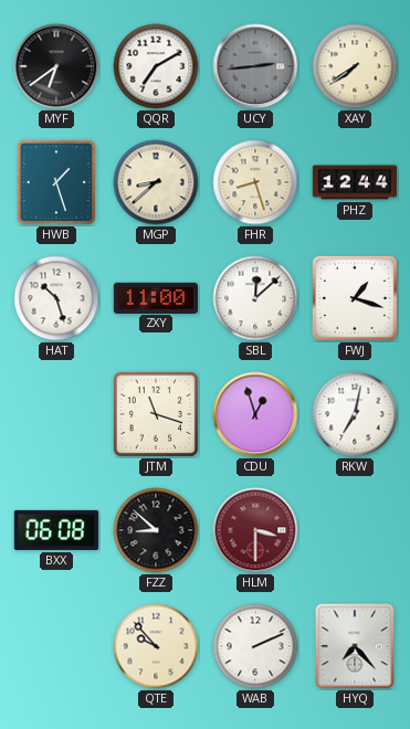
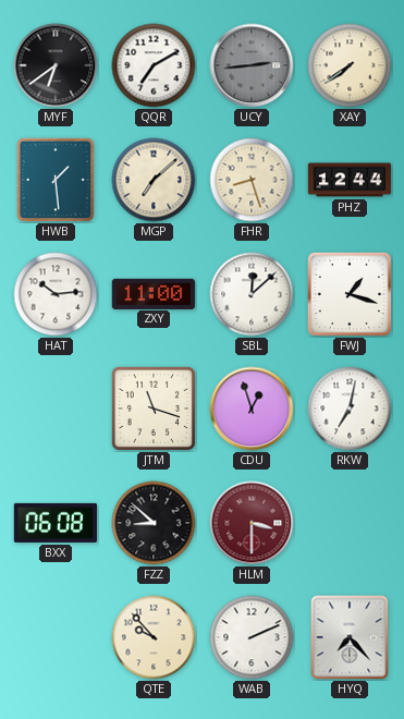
HWB: 1:27 -> 1:29 (54, 179)
MGP: 8:38 -> 7:08 (154, 180)
HAT: 10:27 -> 10:14 (56, 294)
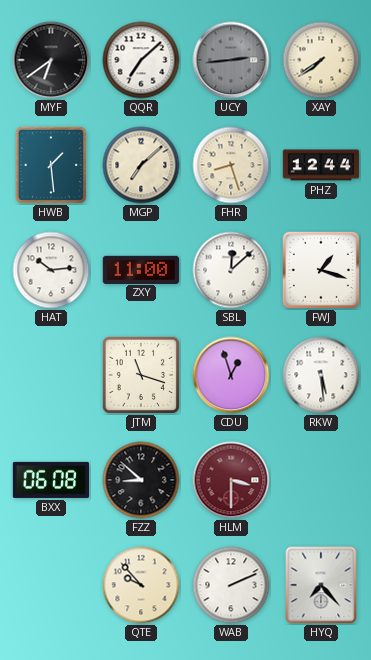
QQR: 7:10 -> 7:08 (141, 60)
RKW: 7:02 -> 5:29 (321, 375)
